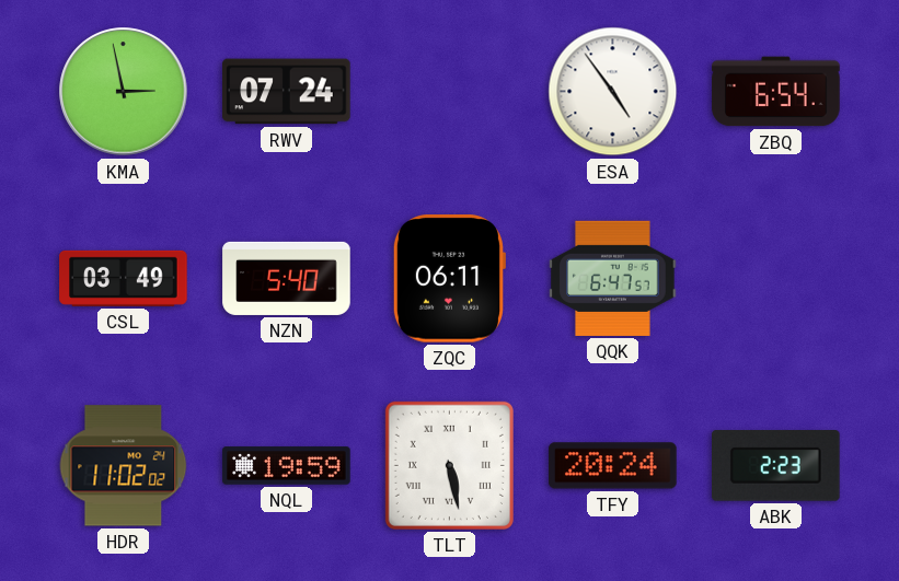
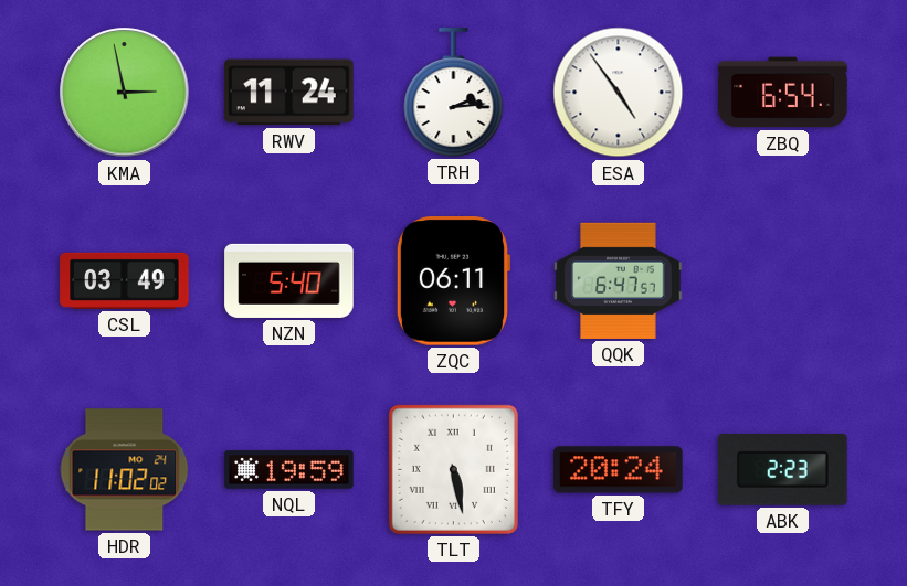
RWV: 07:24 -> 11:24 (289, 93)
TRH: none -> 2:14 (454, 93)
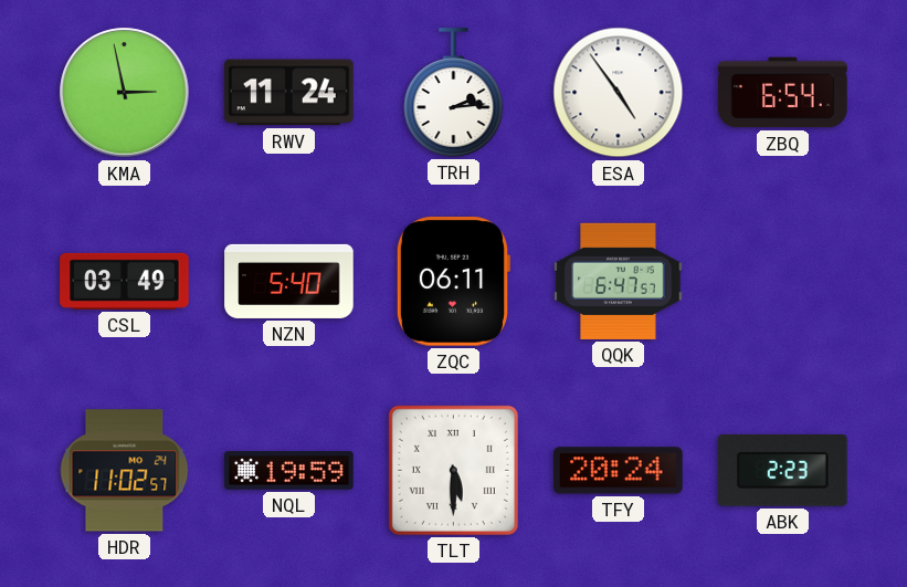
HDR: 11:02:02 -> 11:02:57 (125, 471)
TLT: 5:28 -> 5:30 (453, 470)
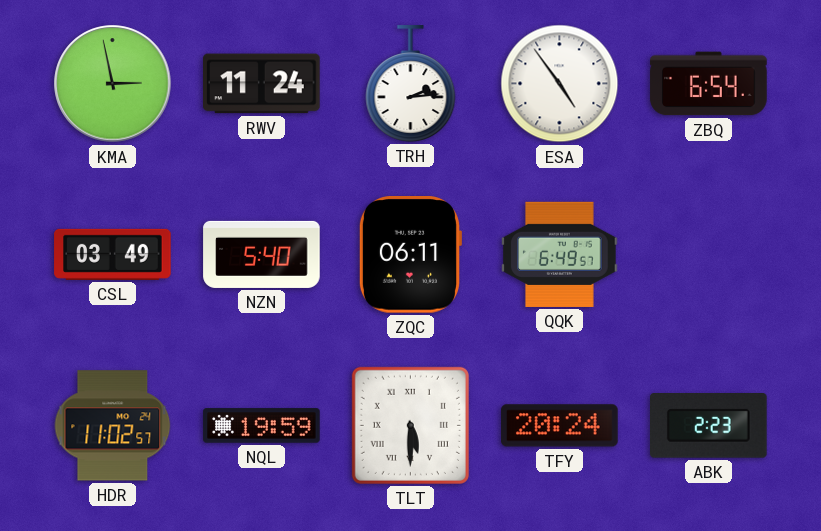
QQK: 6:47 -> 6:49 (560, 254)
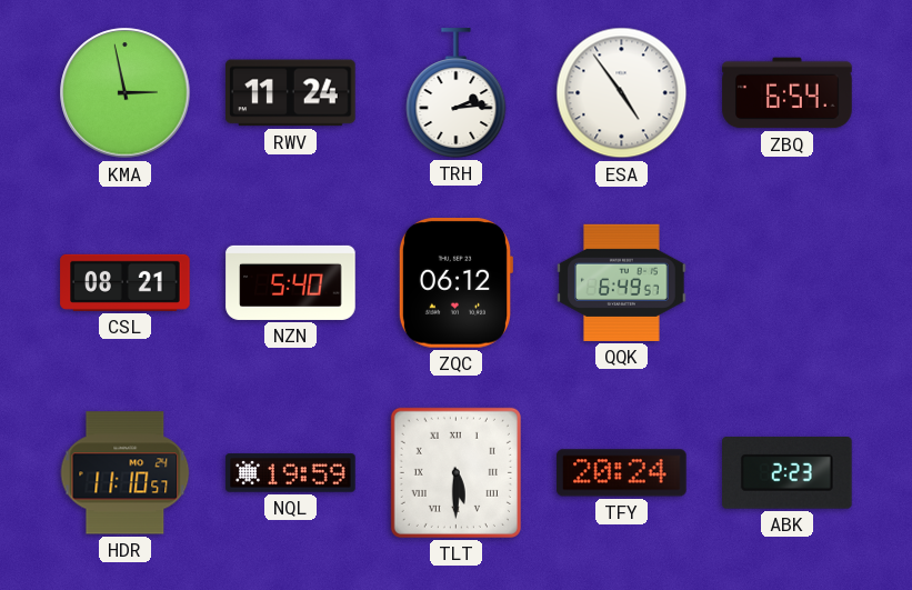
CSL: 03:49 -> 08:21 (126, 282)
ZQC: 06:11 -> 06:12 (455, 283)
HDR: 11:02 -> 11:10 (126, 473)
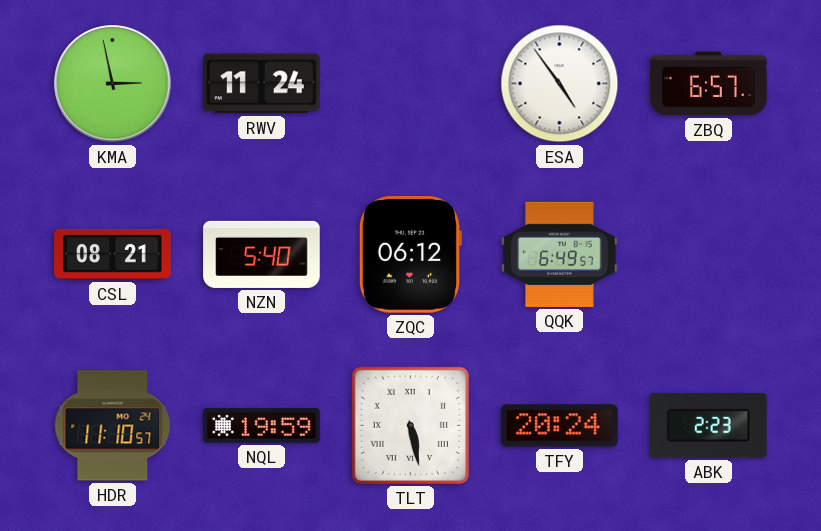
TRH: 2:14 -> none (457, 93)
ZBQ: 6:54 -> 6:57 (709, 84)
TLT: 5:30 -> 5:28 (410, 425)
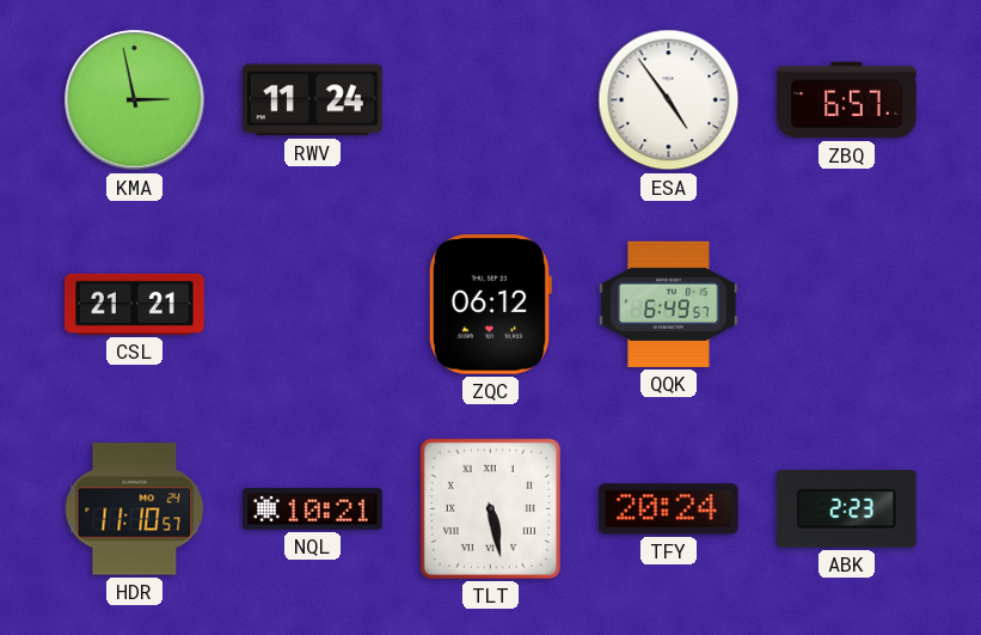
CSL: 08:21 -> 21:21 (135, 304)
NZN: 5:40 -> none (262, 254)
NQL: 19:59 -> 10:21 (313, 509)
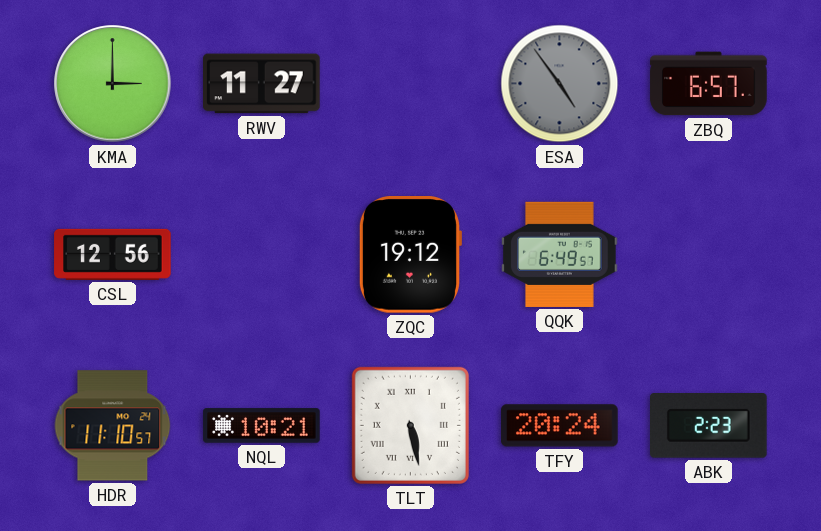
KMA: 2:58 -> 3:00 (113, 84)
RWV: 11:24 -> 11:27 (262, 84)
ESA dial: white -> grey (560, 84)
CSL: 21:21 -> 12:56 (113, 254)
ZQC: 06:12 -> 19:12 (410, 255)
